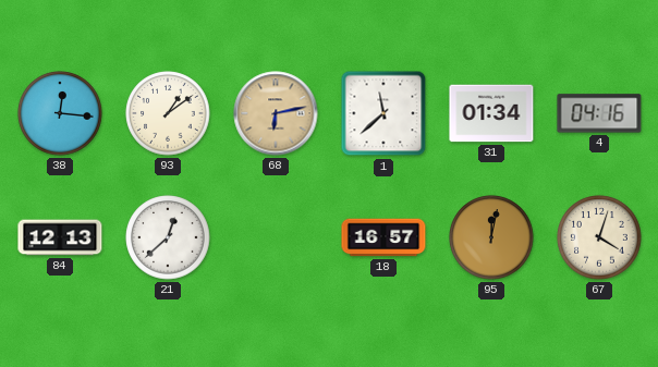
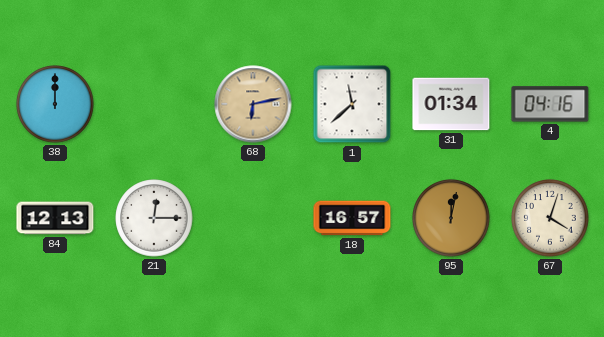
38: 12:16 -> 12:00 (55, 104)
93: 1:09 -> none (168, 113)
21: 12:38 -> 12:15 (154, 218)
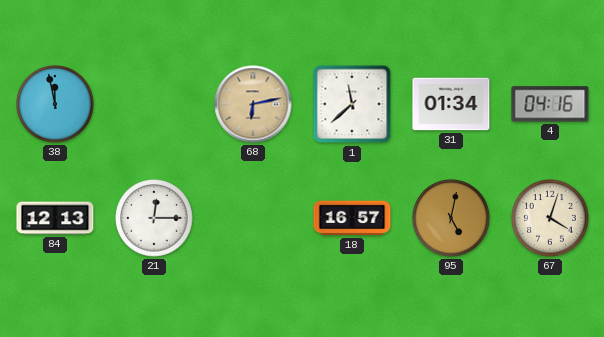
38: 12:00 -> 11:58 (55, 104)
95: 12:02 -> 5:02 (451, 218)
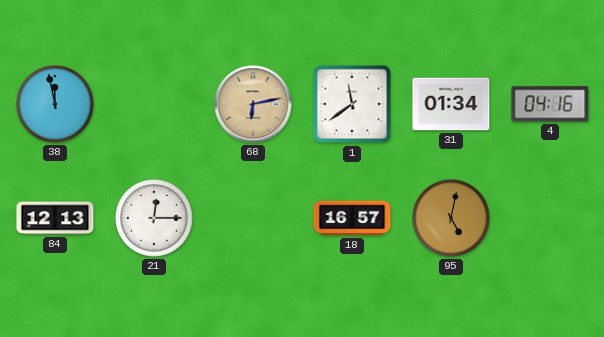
1: 11:38 -> 11:39 (352, 104)
67: 4:03 -> none (550, 218)
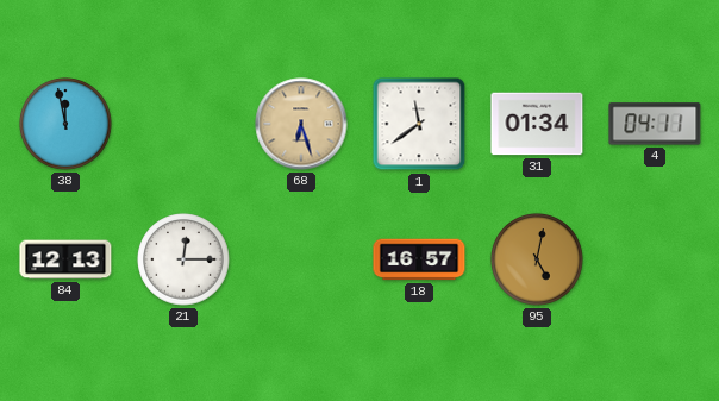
68: 6:13 -> 6:27 (301, 124)
4: 04:16 -> 04:11 (655, 124)
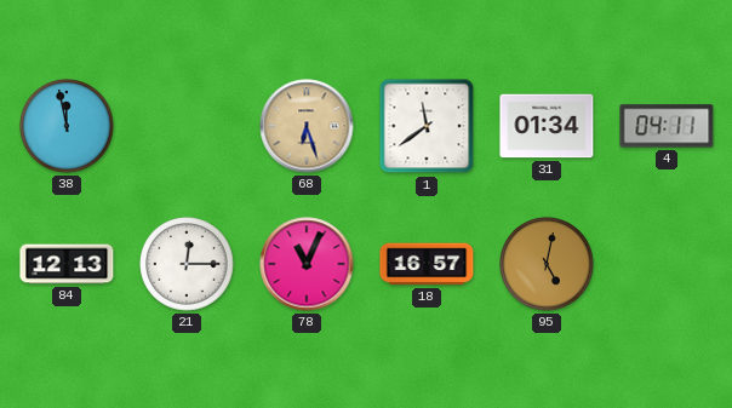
78: none -> 11:04 (307, 264)
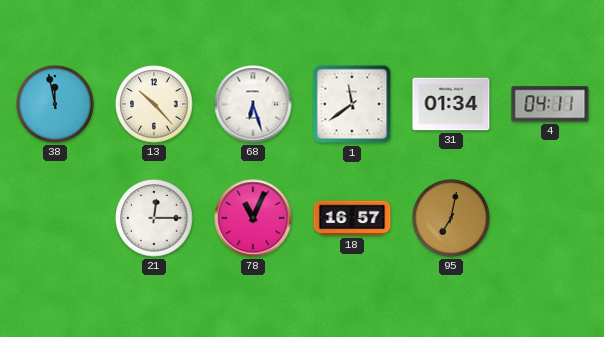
13: none -> 10:23 (154, 104)
68 dial: champagne -> white (253, 104)
84: 12:13 -> none (67, 264)
95: 5:02 -> 7:02 (451, 218)
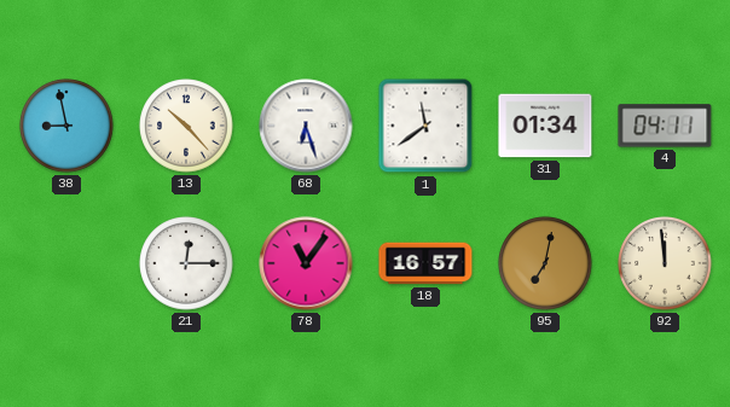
38: 11:58 -> 8:58 (66, 126)
78: 11:04 -> 11:06 (306, 263)
92: none -> 11:59 (665, 263)
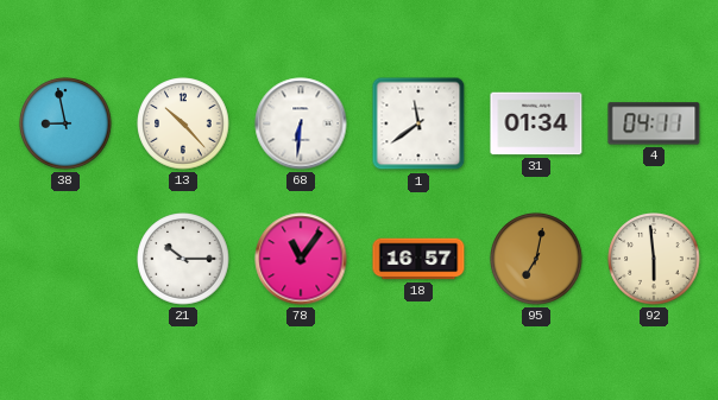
68: 6:27 -> 6:31 (301, 123)
21: 12:15 -> 10:15 (183, 259)
92: 11:59 -> 5:59 (654, 259)
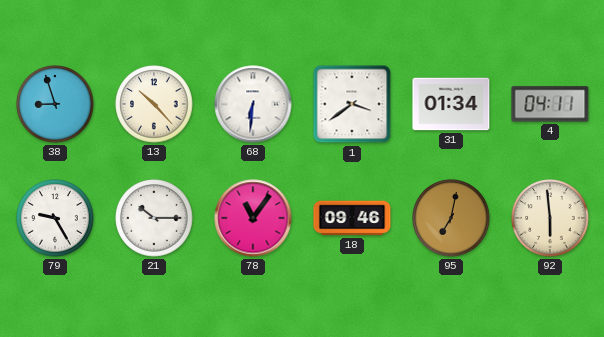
38: 8:58 -> 8:57 (55, 104)
1: 11:39 -> 3:39 (352, 104)
79: none -> 9:25 (55, 218)
18: 16:57 -> 09:46 (352, 218)
